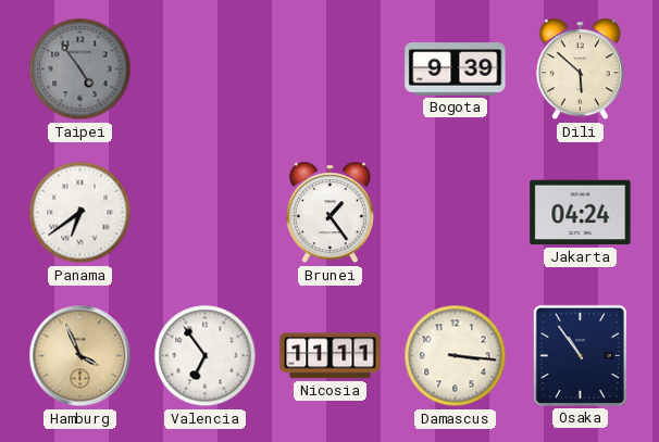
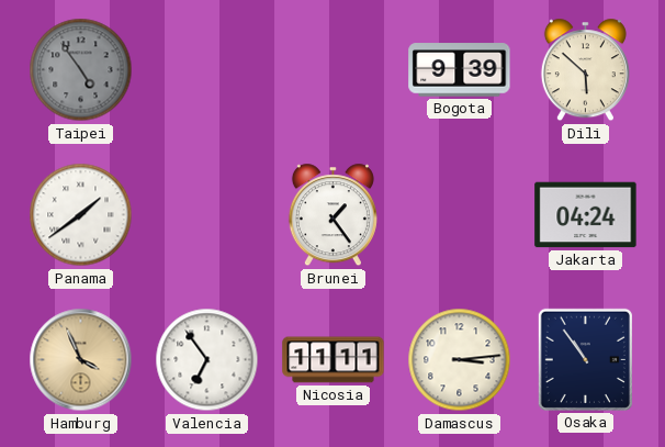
Panama: 6:39 -> 1:39 (81, 215)
Damascus: 3:16 -> 3:14 (460, 360)
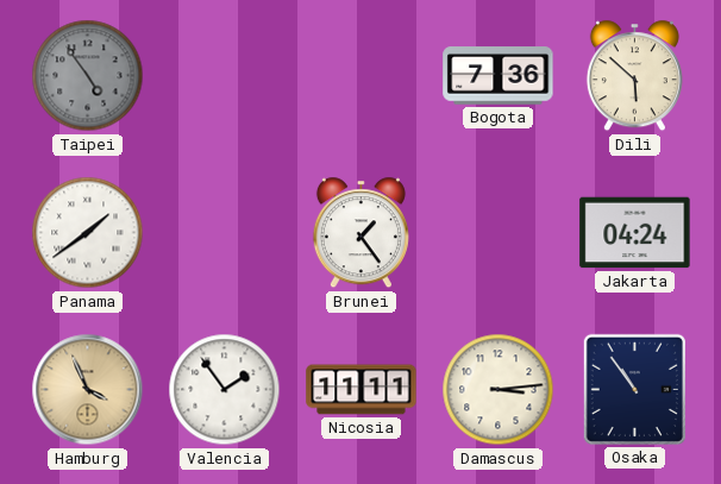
Bogota: 9:39 -> 7:36 (499, 76)
Valencia: 6:54 -> 1:54 (225, 390)
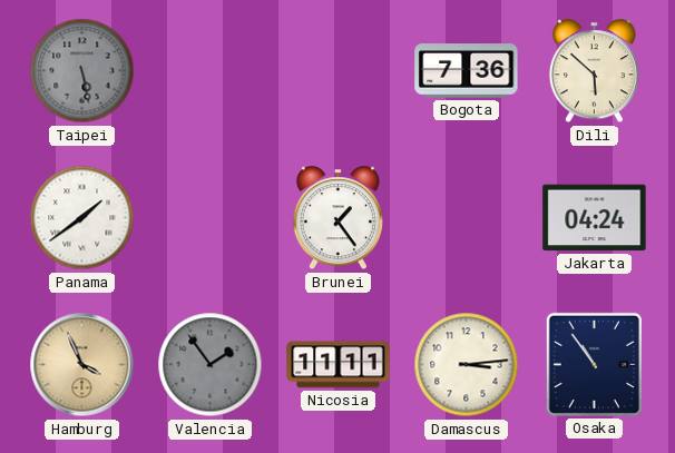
Taipei: 4:54 -> 5:28 (82, 71)
Valencia dial: white -> grey (211, 365)
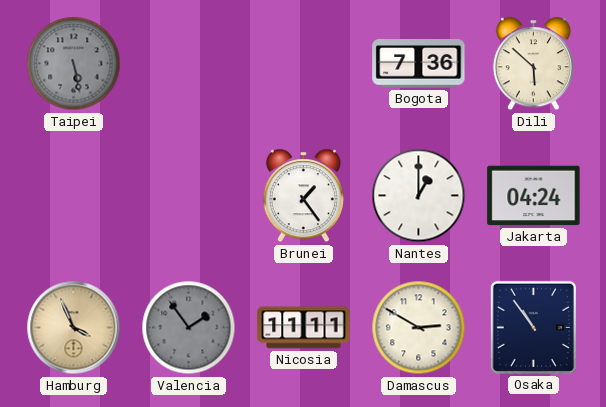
Panama: 1:39 -> none (82, 218)
Nantes: none -> 1:00 (419, 196)
Damascus: 3:14 -> 2:50 (419, 328)
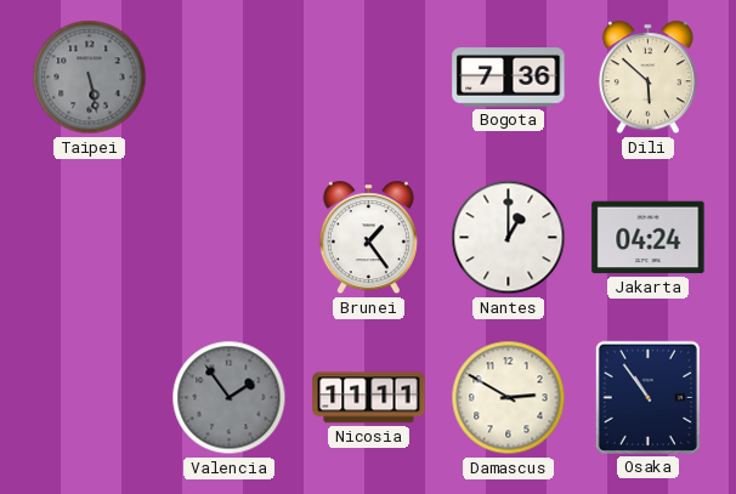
Hamburg: 3:56 -> none (74, 328)
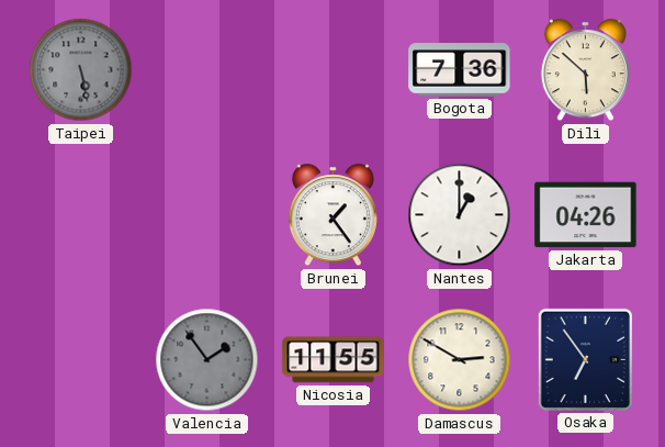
Jakarta: 04:24 -> 04:26 (586, 215)
Nicosia: 11:11 -> 11:55 (334, 360)
Osaka: 10:54 -> 6:54 (585, 359)
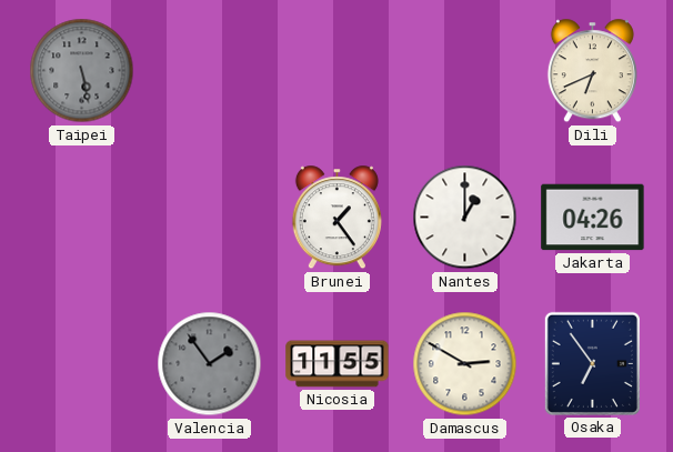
Bogota: 7:36 -> none (460, 70)
Dili: 5:52 -> 6:41 (592, 71)
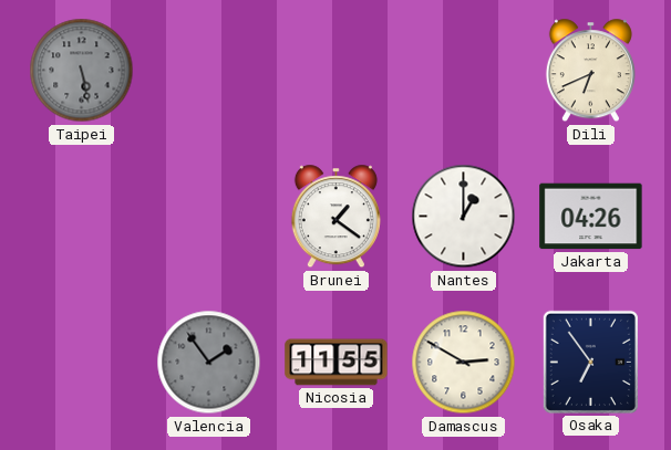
Brunei: 1:24 -> 1:21 (335, 217)
